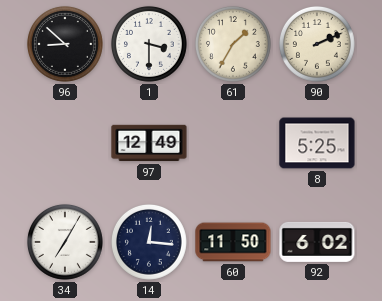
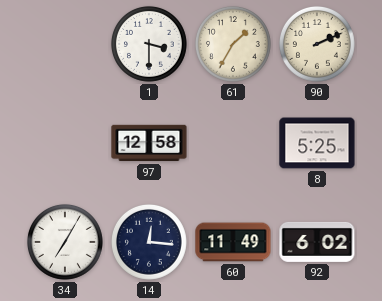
96: 8:52 -> none (65, 44)
97: 12:49 -> 12:58 (149, 143)
60: 11:50 -> 11:49 (233, 242)
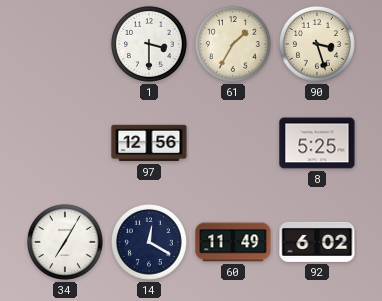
90: 2:11 -> 3:27 (317, 44)
97: 12:58 -> 12:56 (149, 143)
14: 12:16 -> 12:20 (149, 242)
